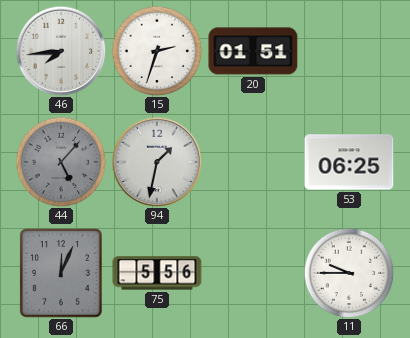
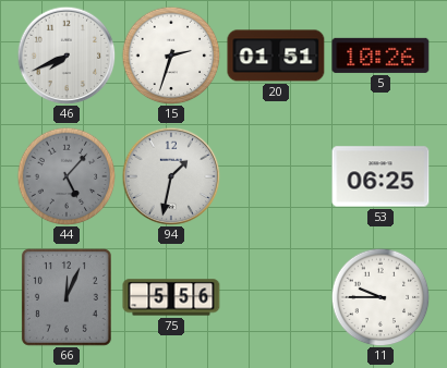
46: 7:44 -> 7:41 (67, 56)
5: none -> 10:26 (380, 56)
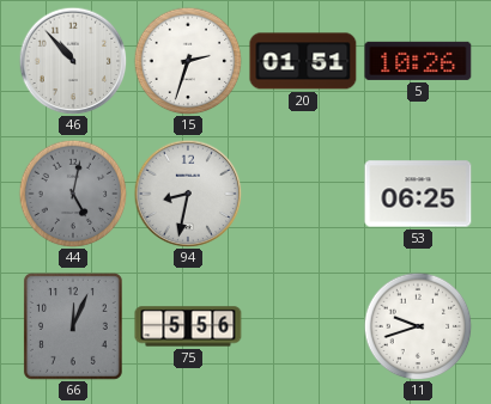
46: 7:41 -> 10:53 (73, 61)
44: 5:07 -> 5:02 (73, 194)
94: 1:32 -> 8:32 (188, 194)
11: 9:45 -> 9:42 (418, 326)
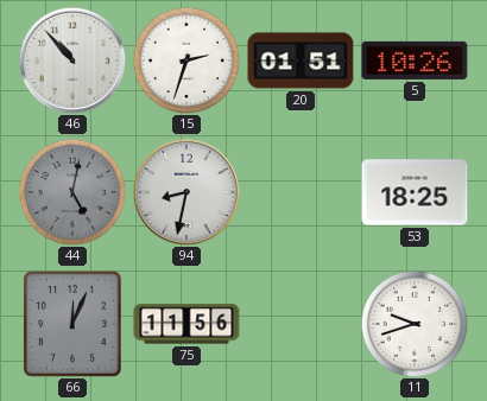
53: 06:25 -> 18:25 (415, 192)
75: 5:56 -> 11:56 (186, 324)
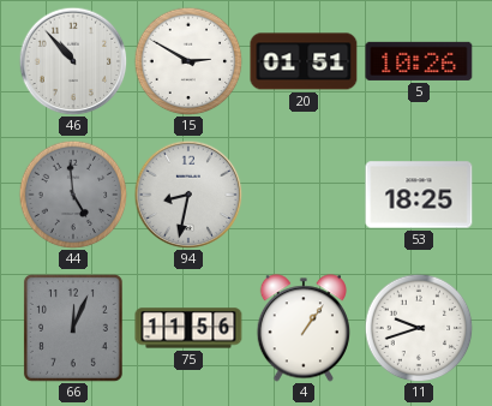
15: 2:33 -> 2:50 (188, 61)
44: 5:02 -> 4:59 (73, 195)
4: none -> 1:06 (302, 328)
